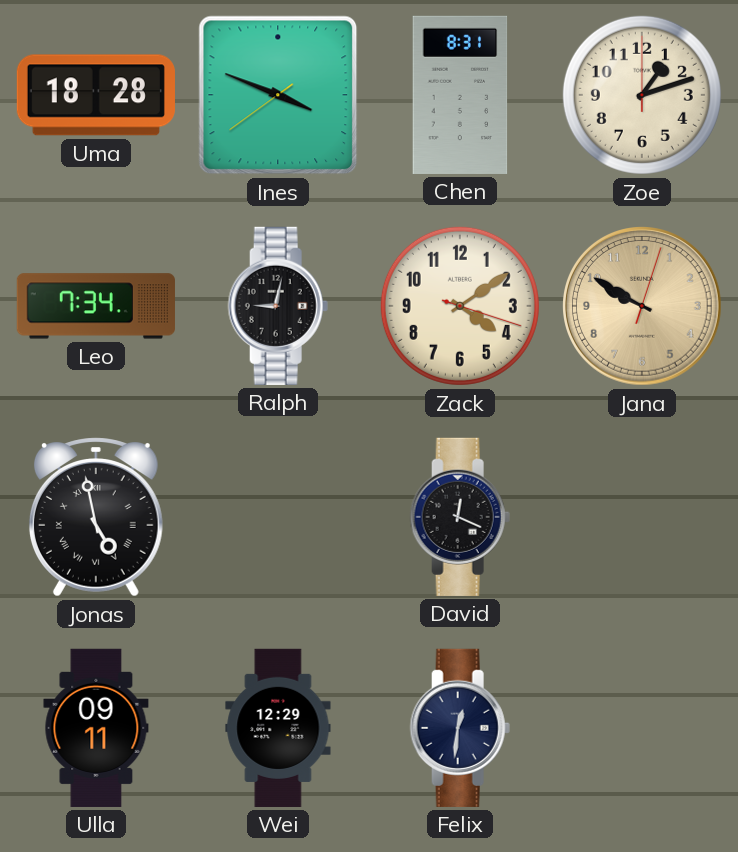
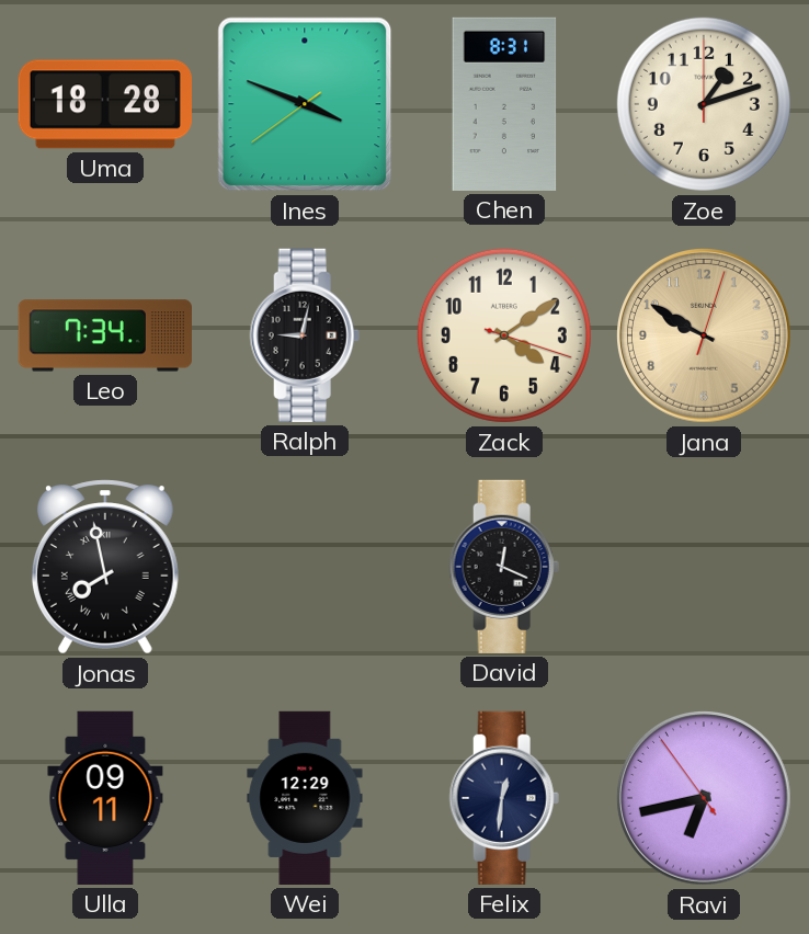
Jonas: 4:58 -> 7:58 (105, 567)
Ravi: none -> 6:42 (705, 799)
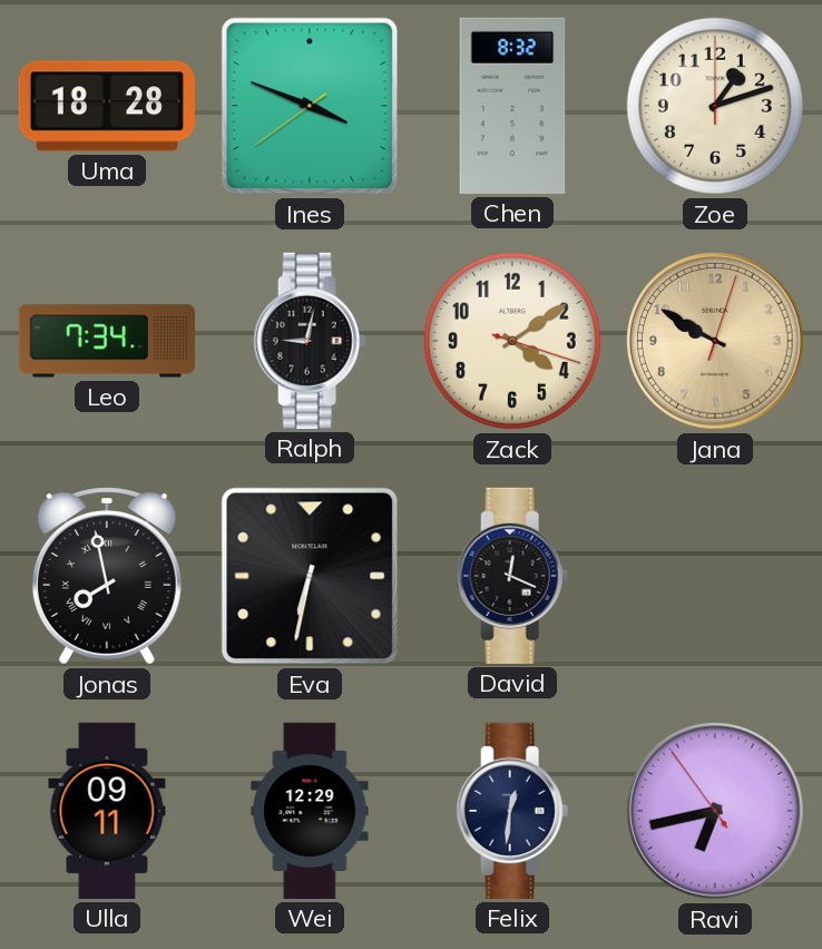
Chen: 8:31 -> 8:32 (512, 106)
Eva: none -> 6:32 (310, 576)
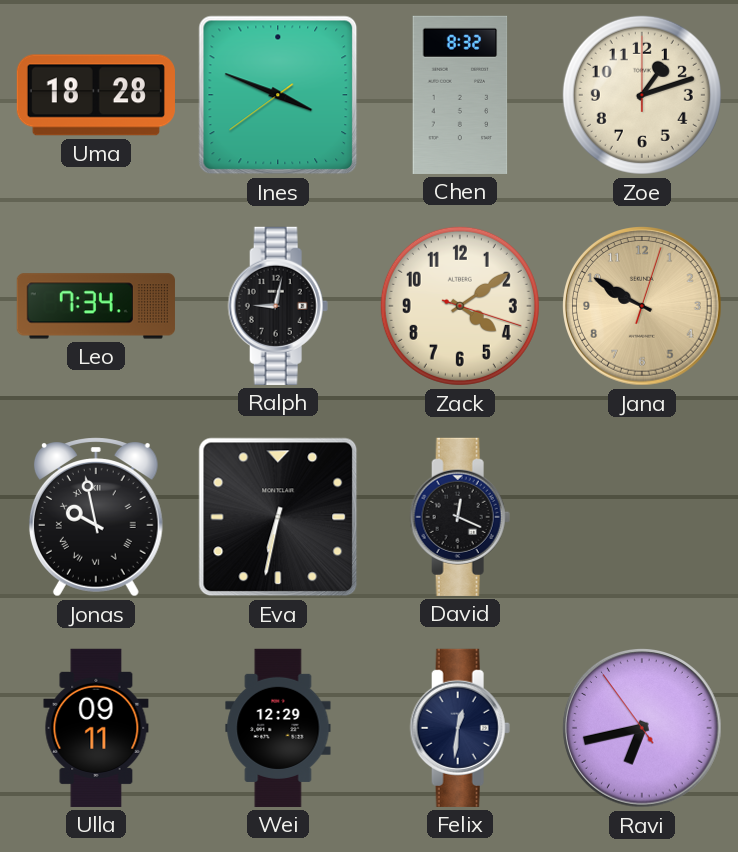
Jonas: 7:58 -> 9:58 (96, 517)
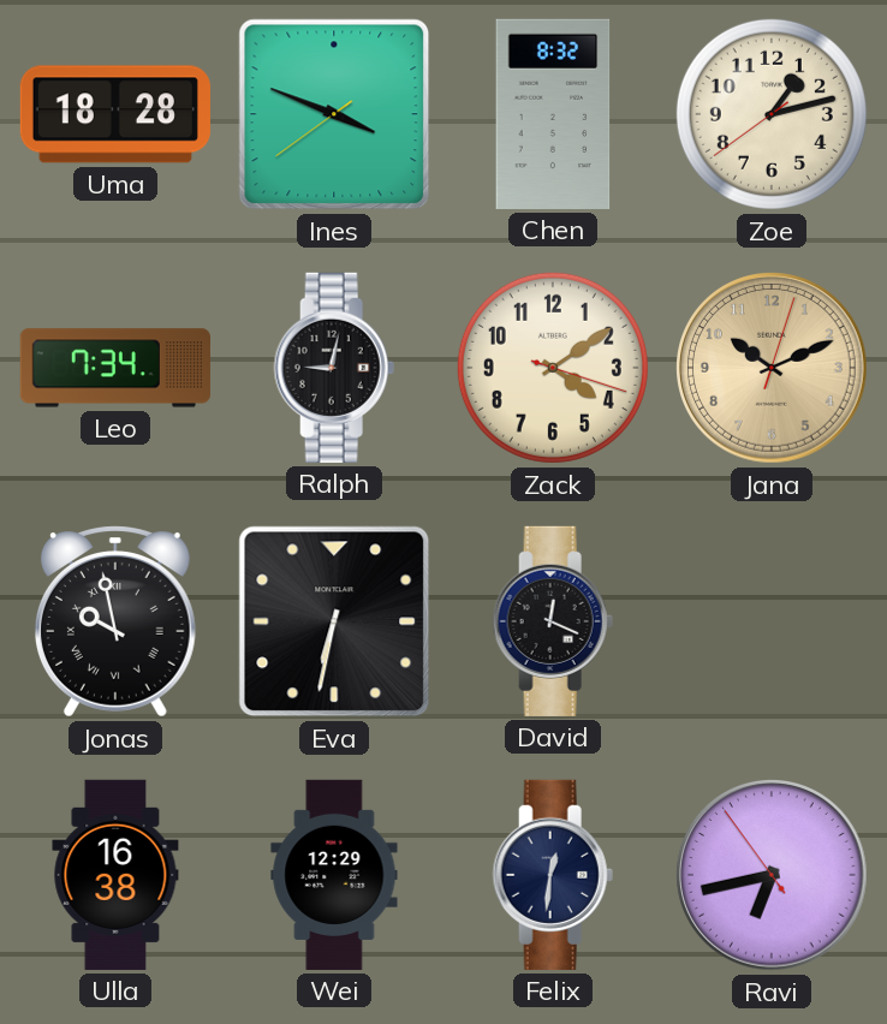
Zoe: 1:12:00 -> 1:12:39 (772, 114)
Jana: 9:50 -> 10:11 (773, 369)
Ulla: 09:11 -> 16:38 (115, 875)
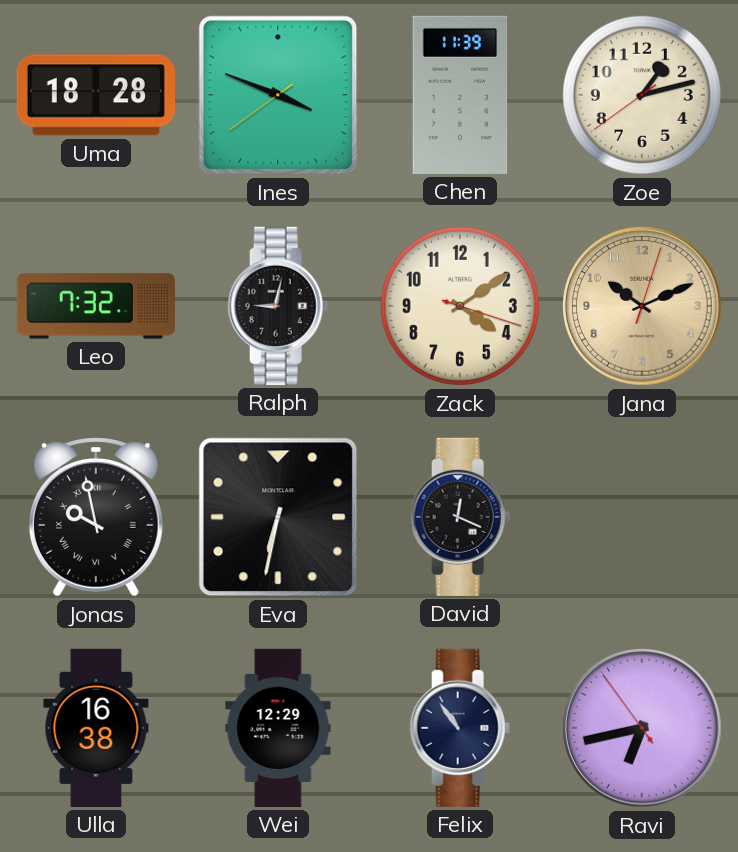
Chen: 8:32 -> 11:39 (460, 95)
Leo: 7:34 -> 7:32 (96, 306)
Felix: 12:31 -> 10:54 (460, 728)
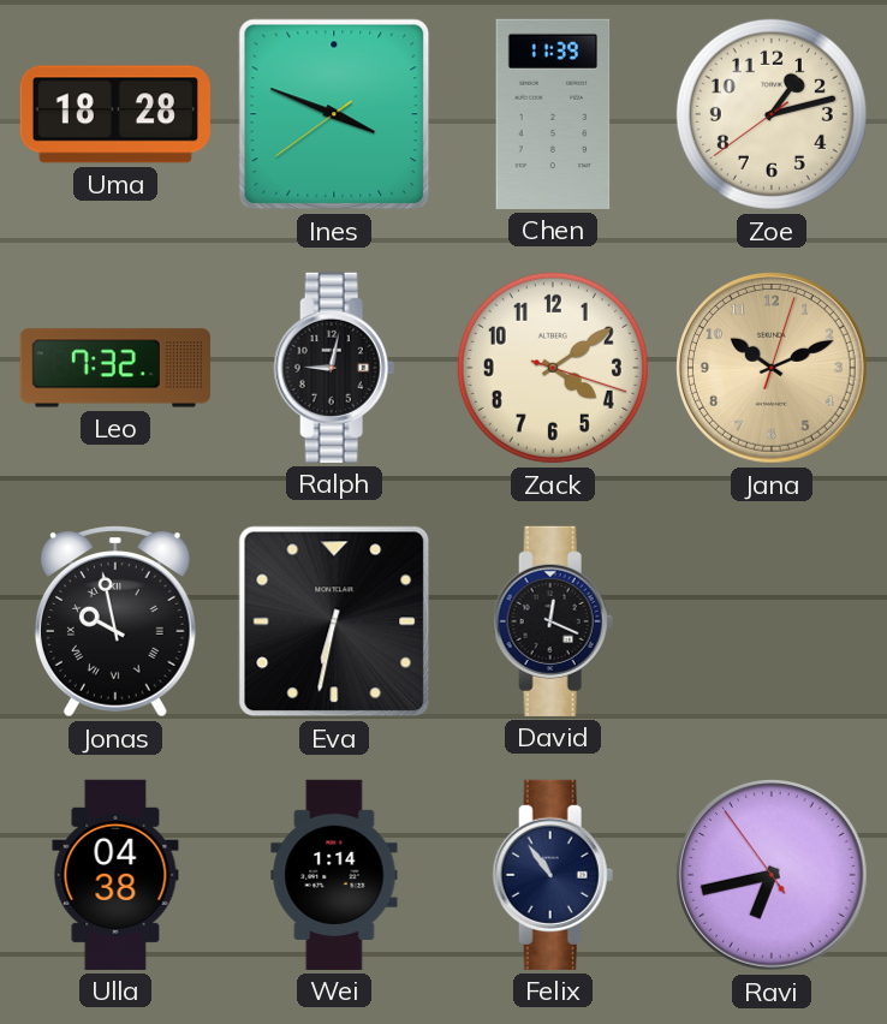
Ulla: 16:38 -> 04:38 (115, 875)
Wei: 12:29 -> 1:14 (334, 875)
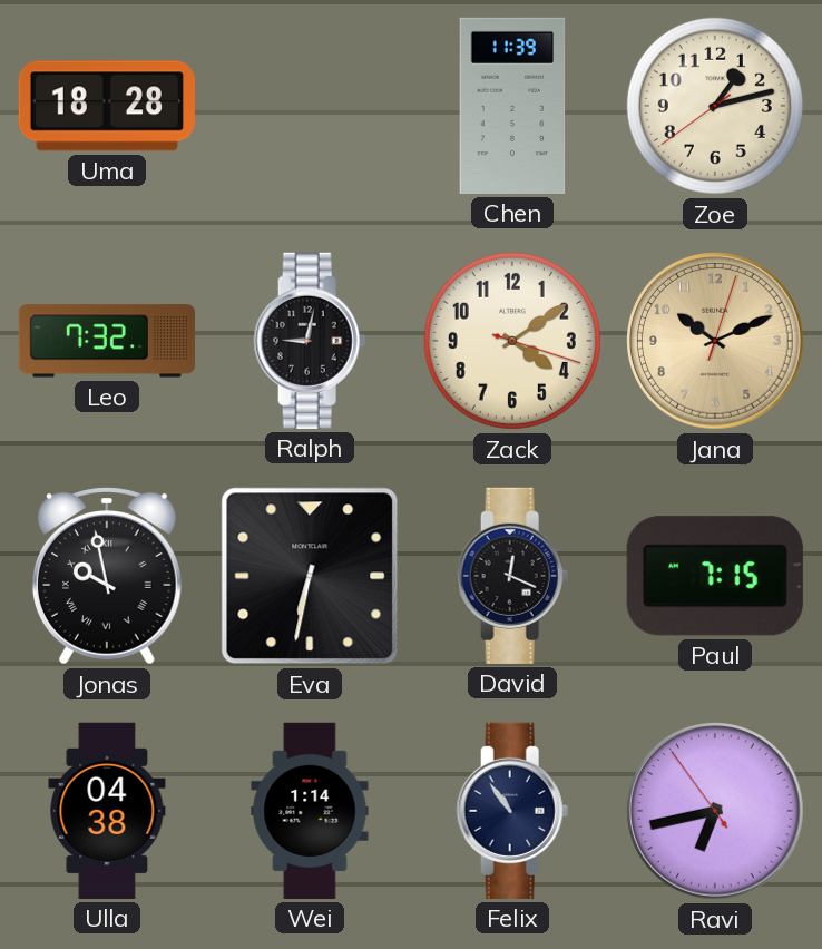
Ines: 3:48 -> none (334, 114)
Paul: none -> 7:15 (715, 576)
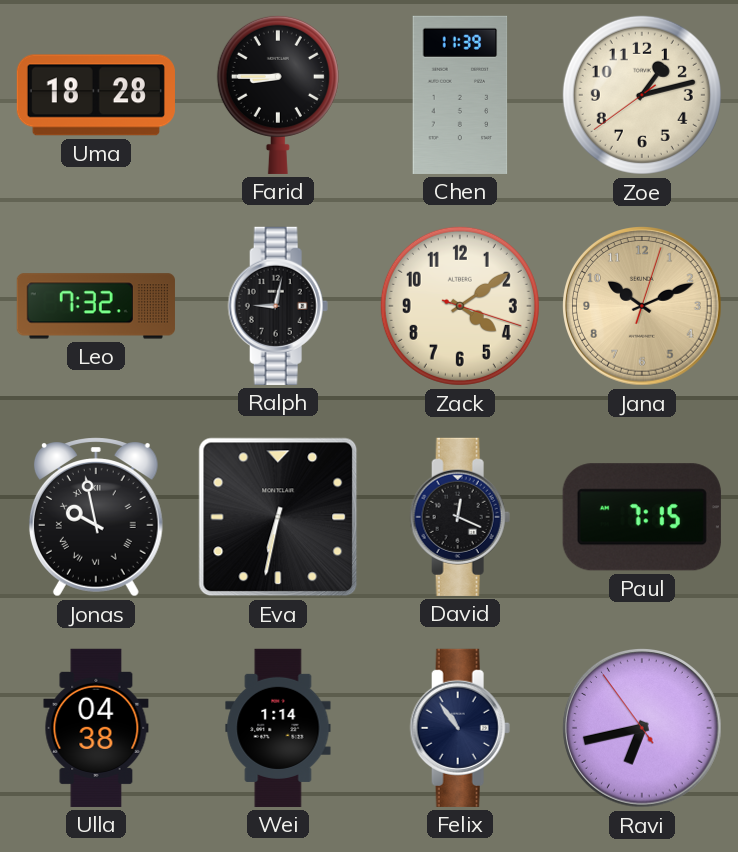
Farid: none -> 8:45 (278, 94)
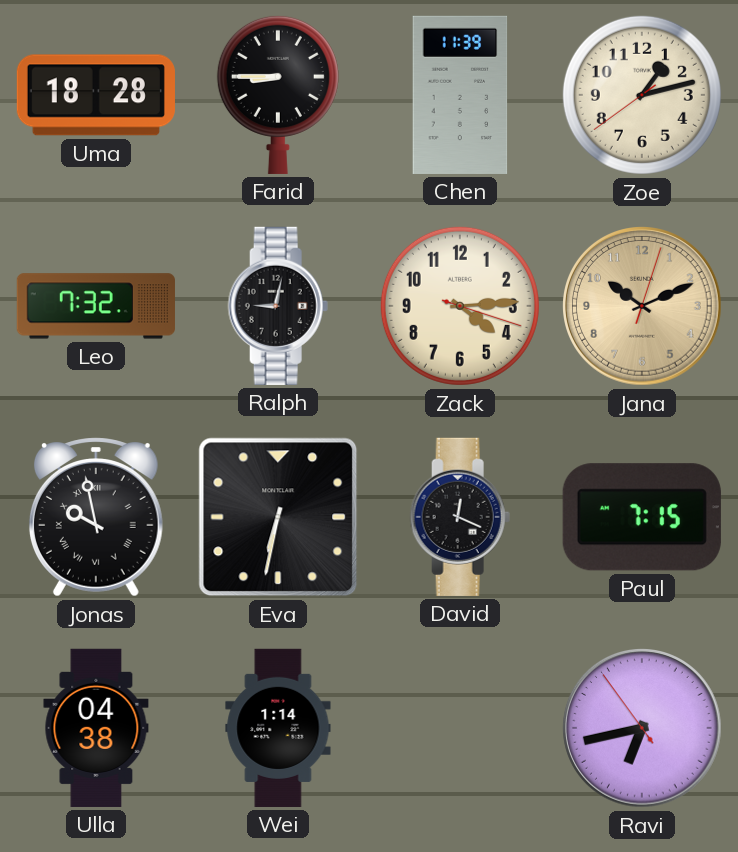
Zack: 4:09 -> 4:14 (460, 306)
Felix: 10:54 -> none (460, 728)
